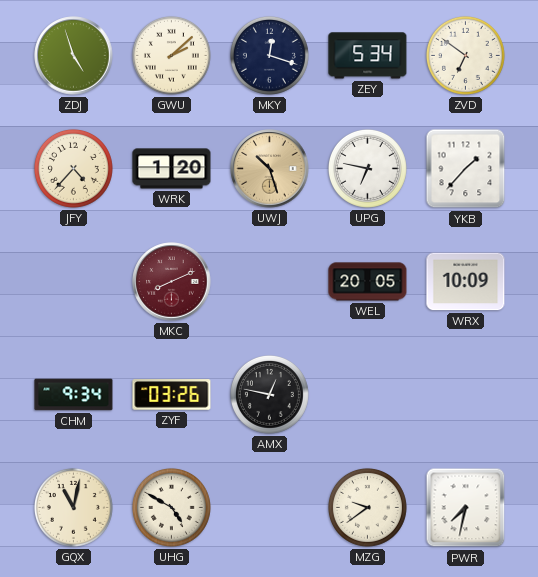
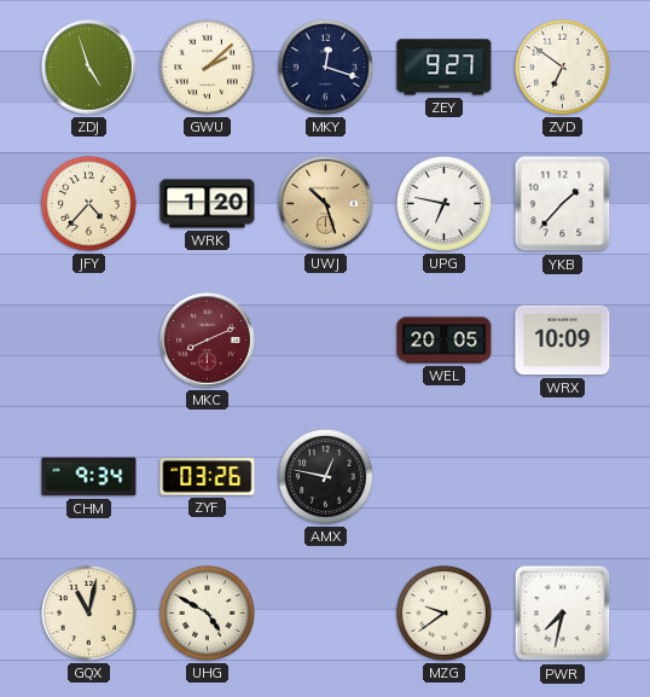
ZEY: 5:34 -> 9:27 (445, 68)
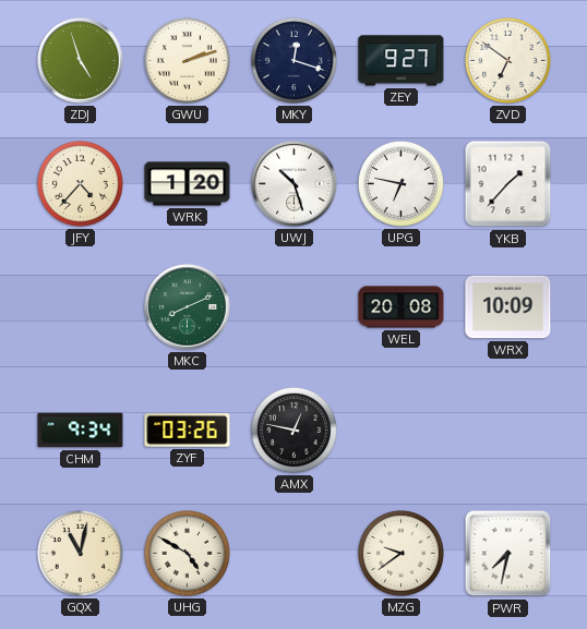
GWU: 2:08 -> 2:12 (187, 60)
UWJ dial: champagne -> white (295, 184)
MKC dial: burgundy -> green (188, 307)
WEL: 20:05 -> 20:08 (402, 307)
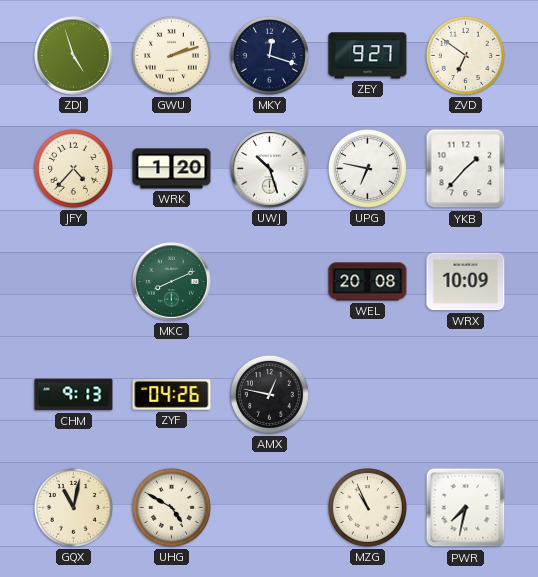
CHM: 9:34 -> 9:13 (74, 395)
ZYF: 03:26 -> 04:26 (172, 395)
MZG: 9:39 -> 10:56 (367, 507)
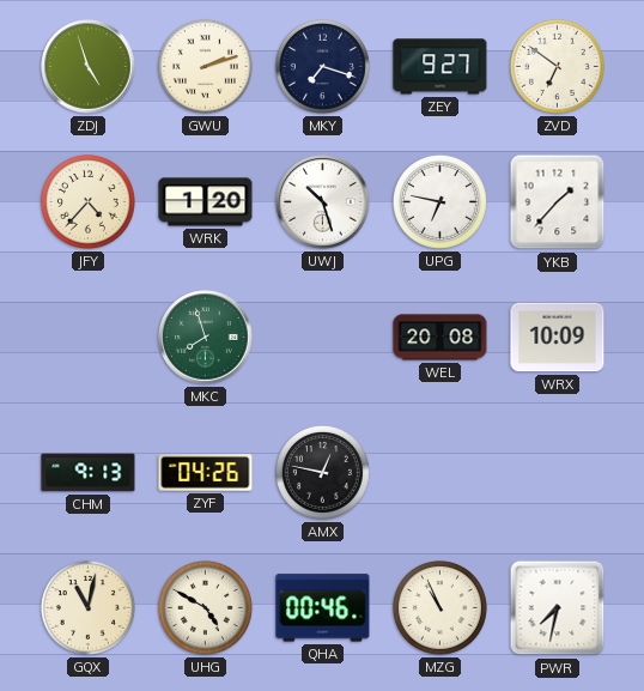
MKY: 12:18 -> 7:18 (322, 66)
MKC: 8:11 -> 7:57 (206, 338)
QHA: none -> 00:46 (323, 608)
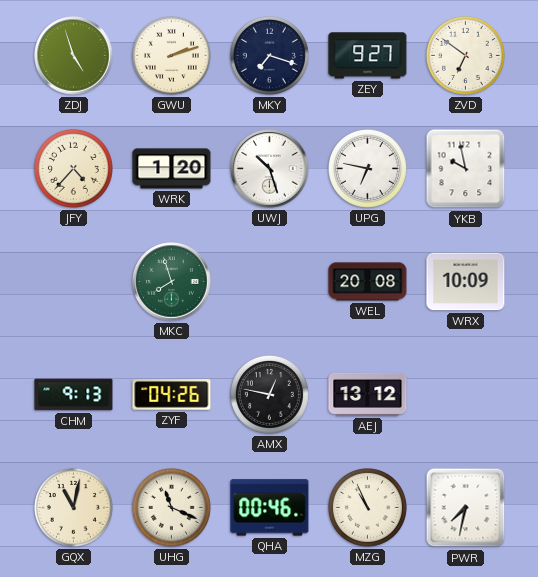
YKB: 1:37 -> 9:58 (466, 169)
AEJ: none -> 13:12 (368, 394)
UHG: 4:50 -> 11:19 (171, 507)
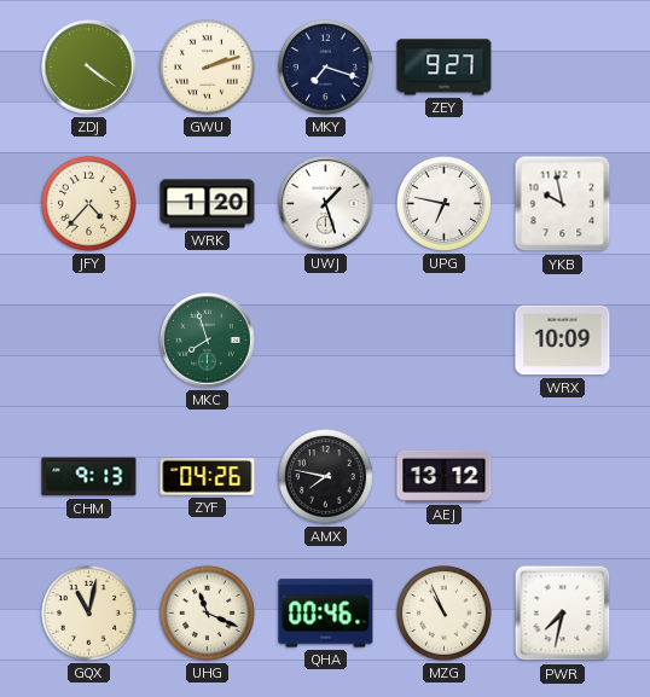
ZDJ: 4:57 -> 4:21 (89, 68)
ZVD: 6:51 -> none (465, 55)
UWJ: 10:27 -> 1:27 (326, 204)
WEL: 20:08 -> none (368, 282)
AMX: 12:47 -> 7:47 (325, 476)
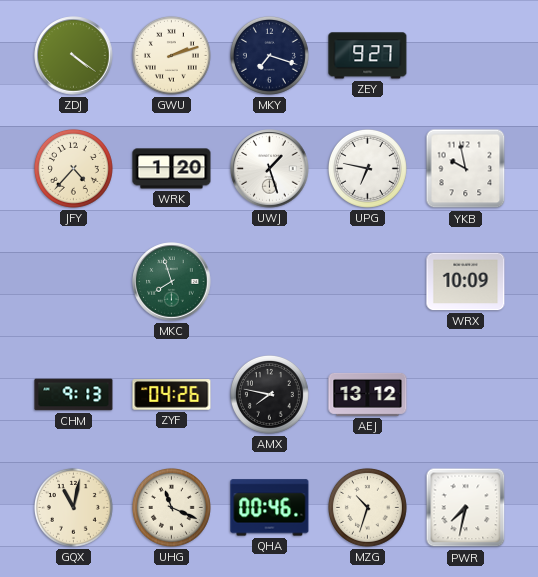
MZG: 10:56 -> 10:33 (367, 507)
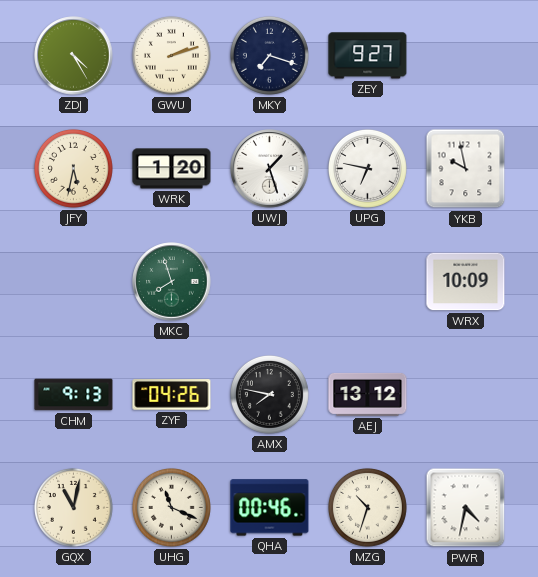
ZDJ: 4:21 -> 4:25 (74, 56)
JFY: 4:37 -> 5:32 (73, 168)
PWR: 7:32 -> 4:32 (466, 508)
